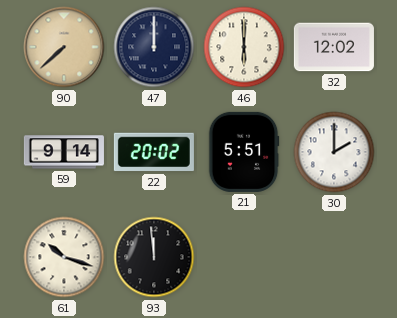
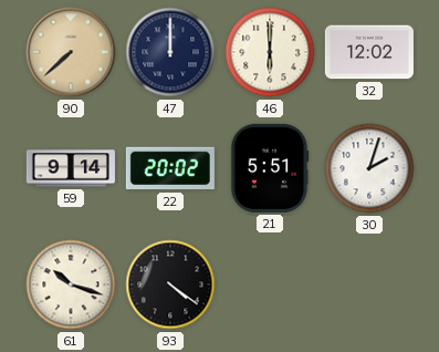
30: 2:00 -> 2:03 (369, 168)
93: 11:59 -> 4:21 (170, 284)
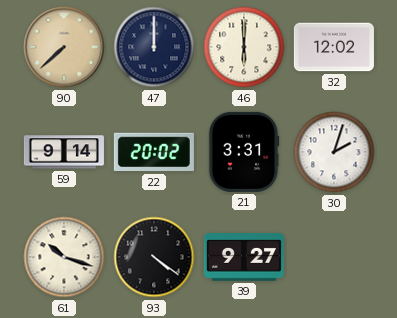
21: 5:51 -> 3:31 (244, 152)
39: none -> 9:27 (244, 257)
